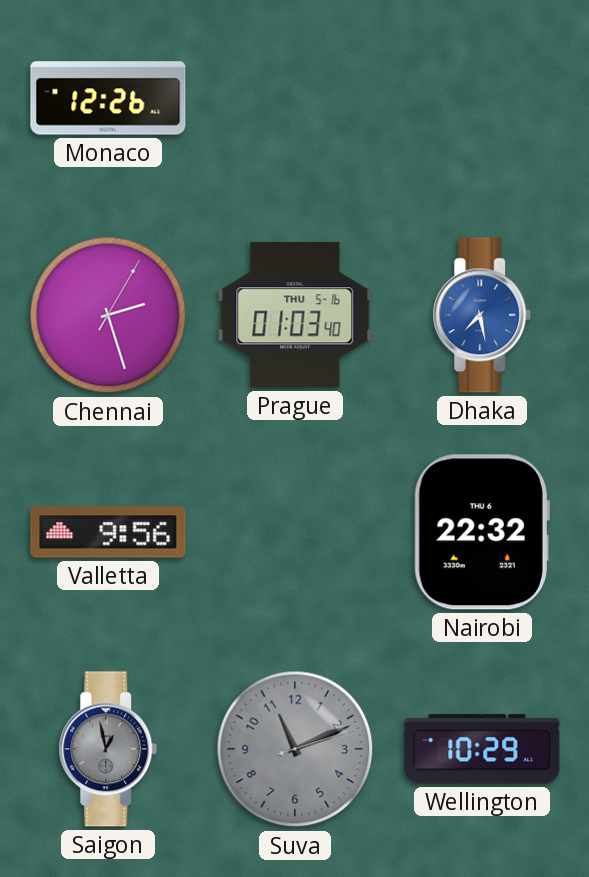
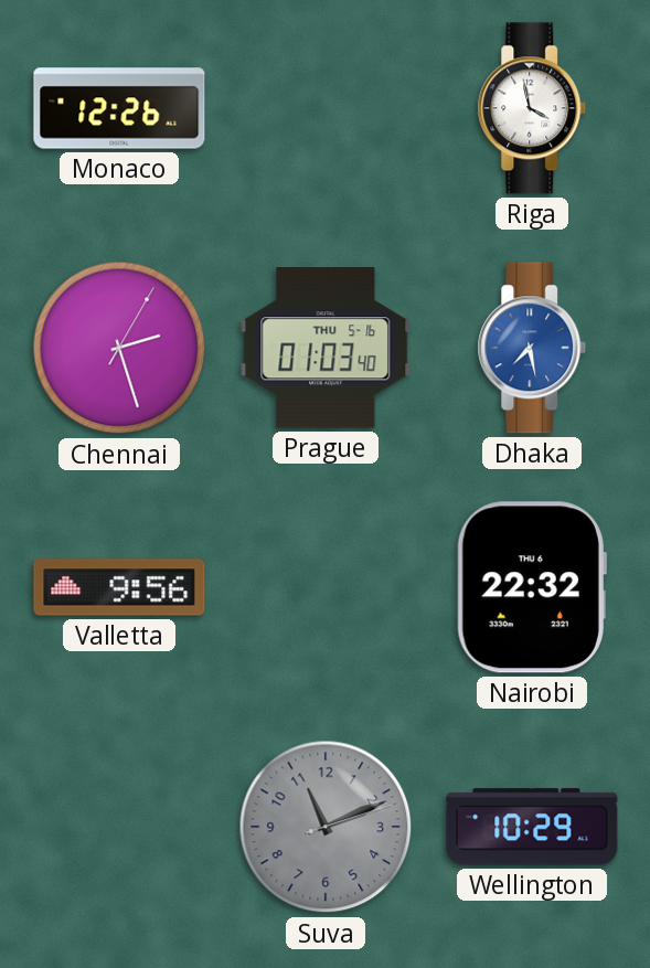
Riga: none -> 3:58 (532, 108)
Saigon: 12:58 -> none (108, 749)
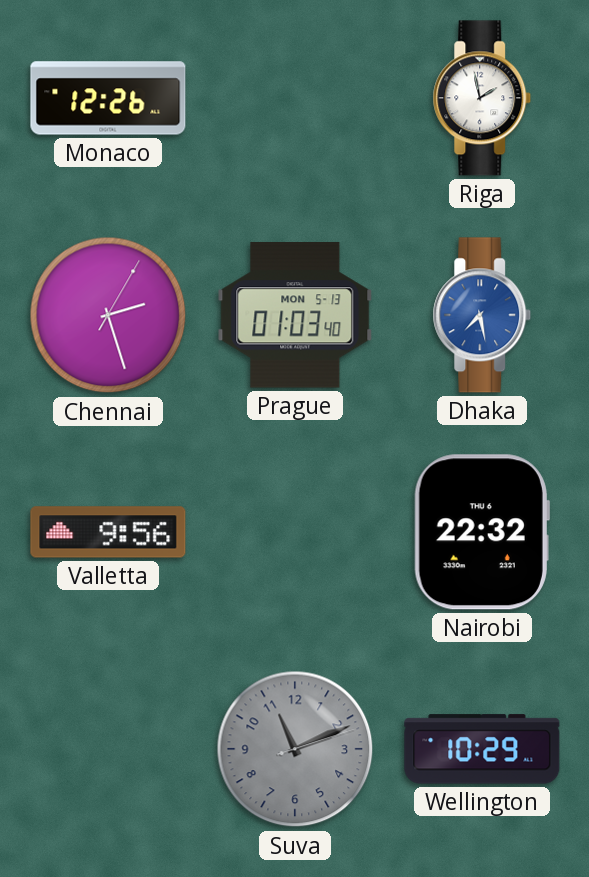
Riga: 3:58 -> 1:58 (482, 98)
Prague date: THU 5-16 -> MON 5-13 (295, 315)
